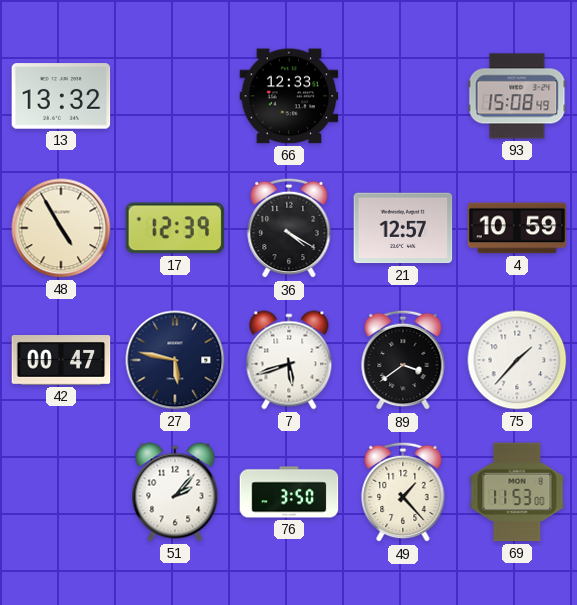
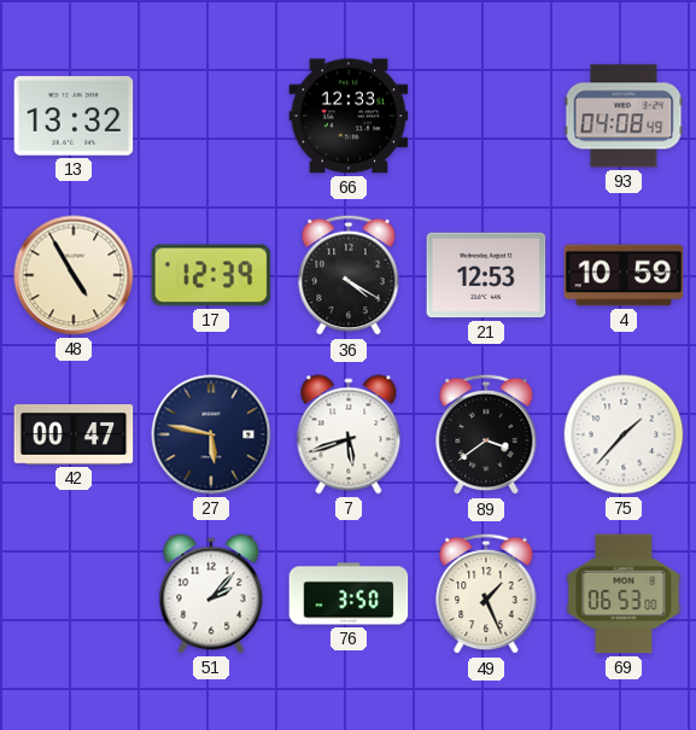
93: 15:08 -> 04:08 (624, 116)
21: 12:57 -> 12:53 (486, 275)
49: 1:23 -> 1:26 (486, 594)
69: 11:53 -> 06:53 (624, 594)
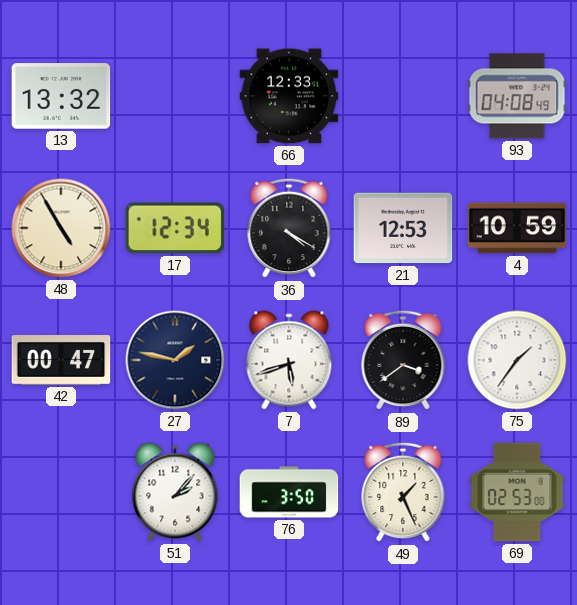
17: 12:39 -> 12:34 (175, 228)
27: 5:47 -> 1:47 (175, 360)
75: 1:37 -> 1:36 (517, 360)
69: 06:53 -> 02:53 (517, 492)
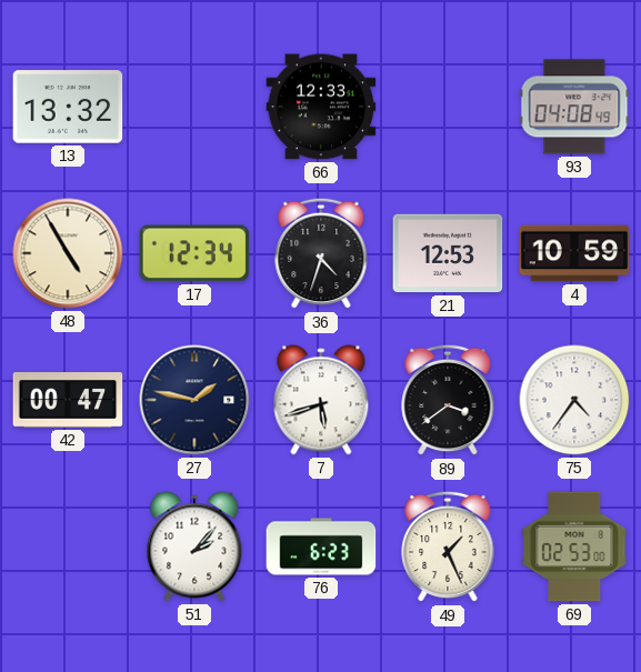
36: 4:20 -> 4:33 (321, 253)
75: 1:36 -> 4:36 (574, 400)
76: 3:50 -> 6:23 (321, 546)
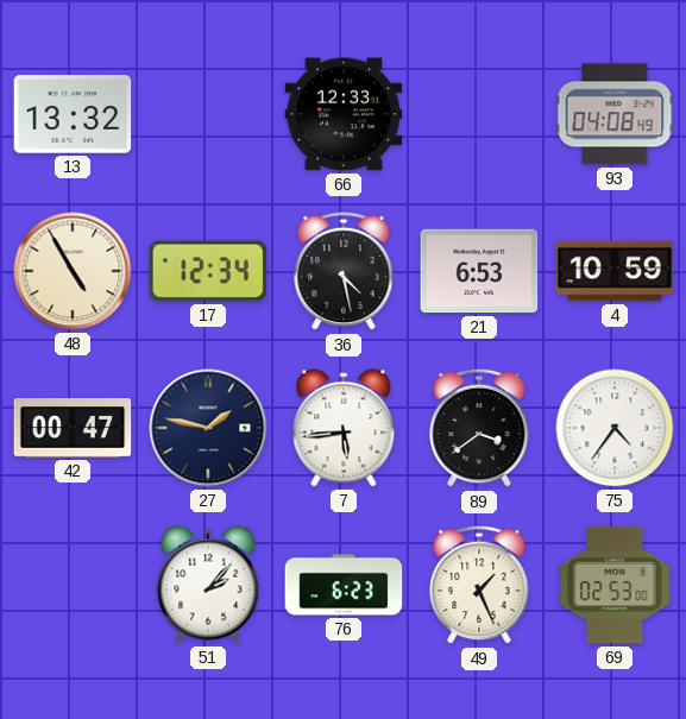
36: 4:33 -> 4:28 (344, 271)
21: 12:53 -> 6:53 (479, 271)
7: 5:42 -> 5:44 (344, 428)
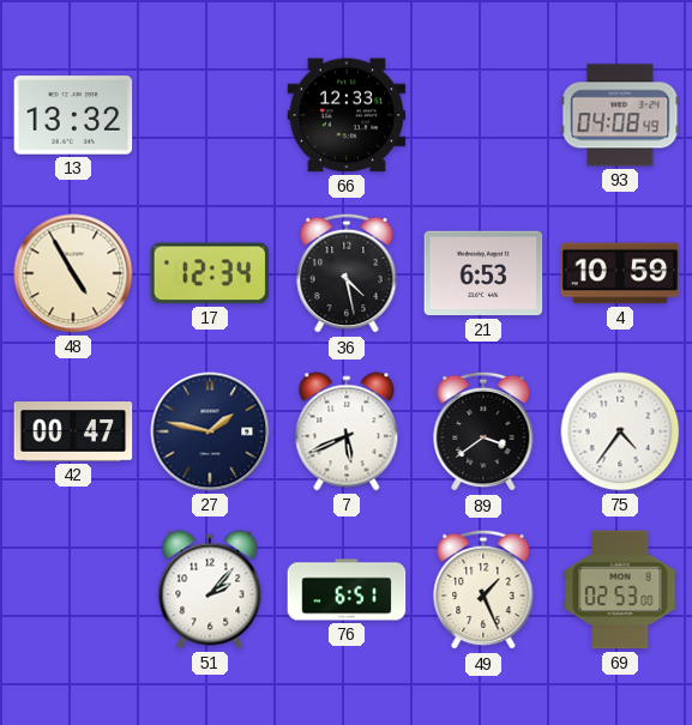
7: 5:44 -> 5:41 (347, 431)
76: 6:23 -> 6:51 (347, 590)
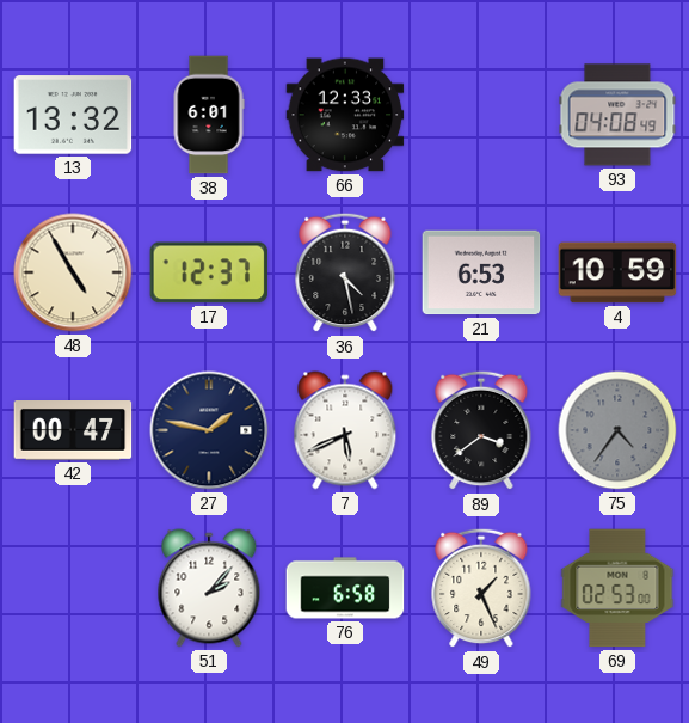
38: none -> 6:01 (209, 115)
17: 12:34 -> 12:37 (209, 272)
75 dial: white -> grey (617, 430)
76: 6:51 -> 6:58 (345, 588)
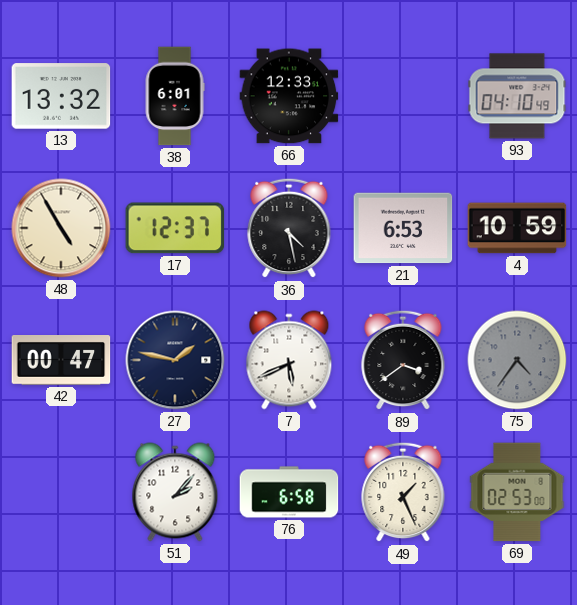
93: 04:08 -> 04:10 (517, 96)
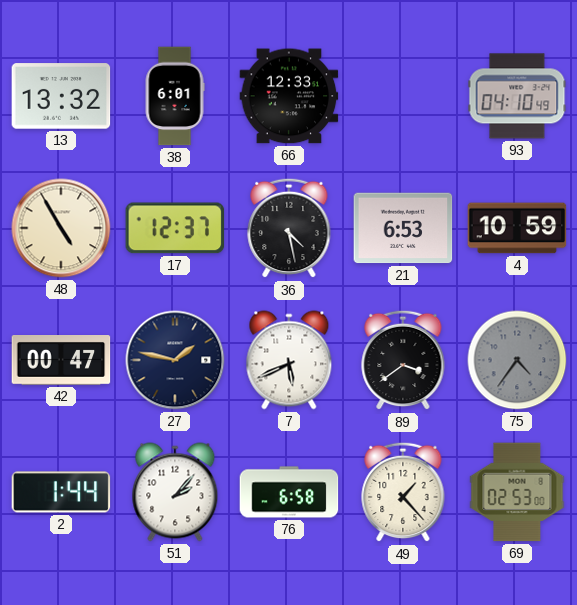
2: none -> 1:44 (61, 492)
49: 1:26 -> 1:23 (403, 492)
